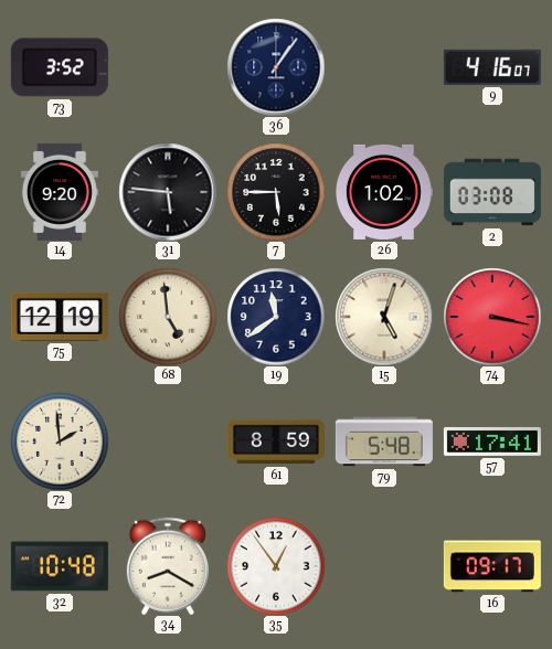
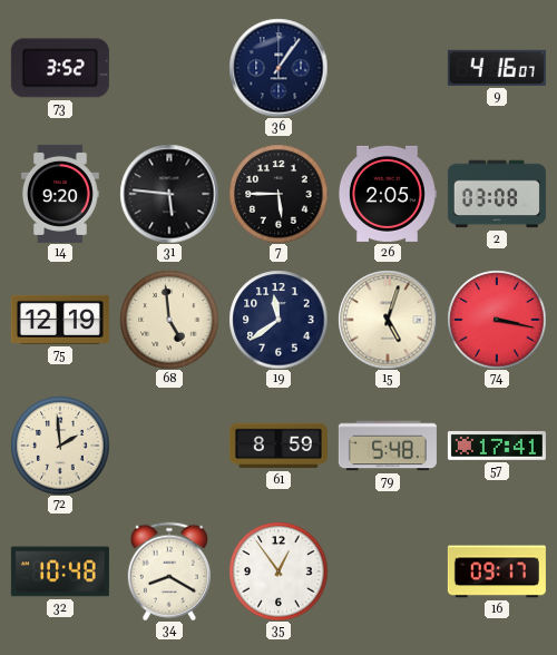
26: 1:02 -> 2:05 (388, 194)
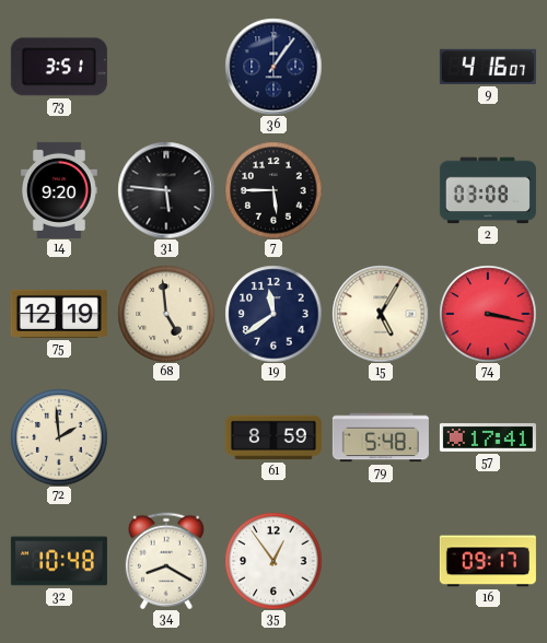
73: 3:52 -> 3:51 (59, 67)
26: 2:05 -> none (388, 194)
15: 5:03 -> 5:05 (381, 314)
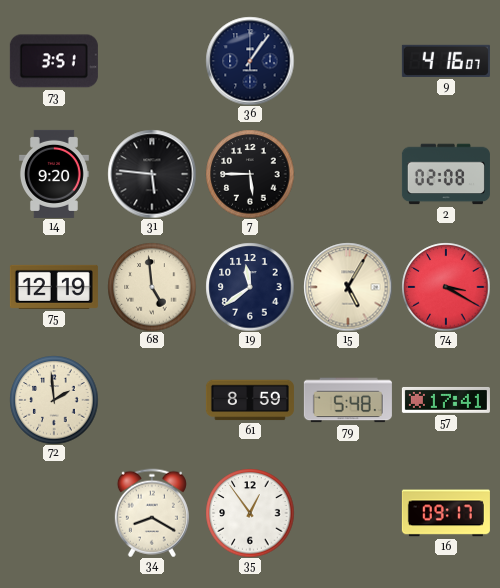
2: 03:08 -> 02:08 (446, 174)
74: 3:17 -> 3:20 (446, 287)
32: 10:48 -> none (59, 561)
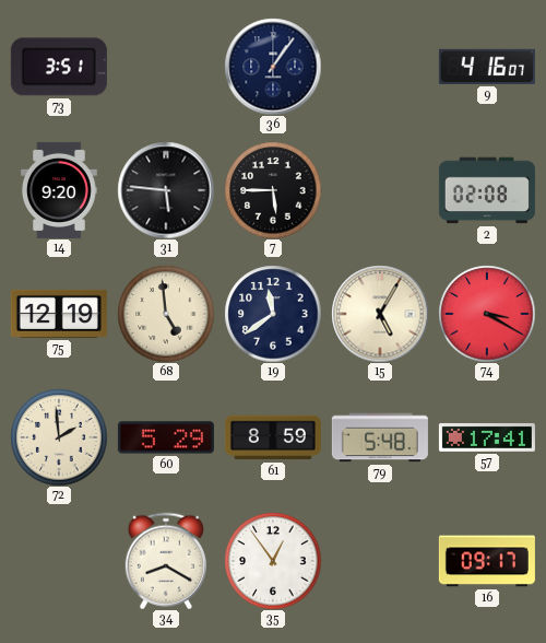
60: none -> 5:29 (166, 437)
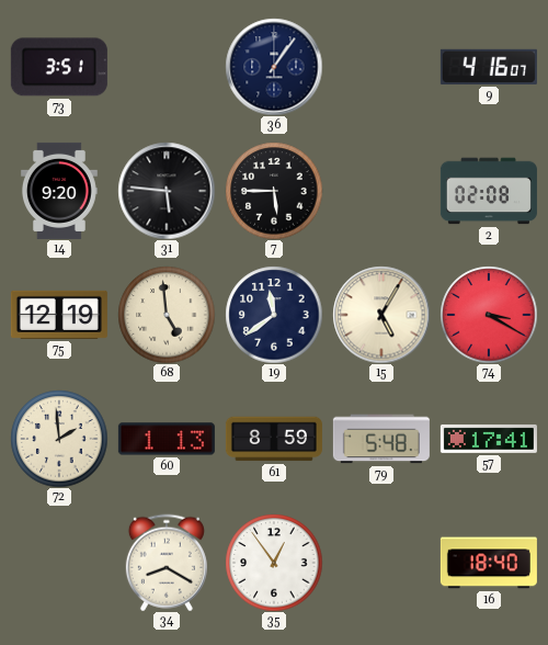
60: 5:29 -> 1:13 (167, 439)
16: 09:17 -> 18:40 (489, 563)
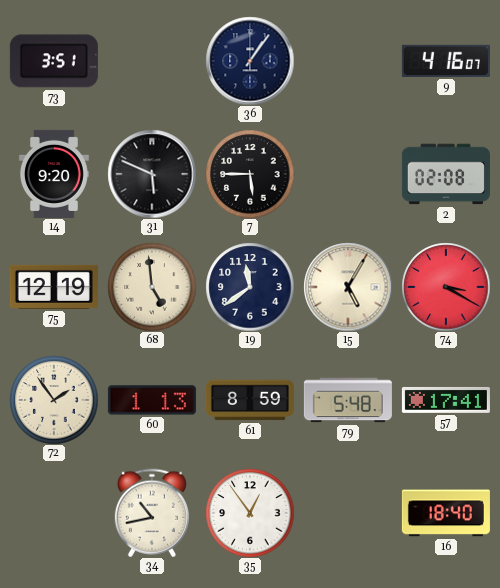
31: 5:46 -> 5:49 (152, 174)
72: 1:59 -> 1:54 (54, 400)
34: 8:20 -> 10:43 (152, 513)
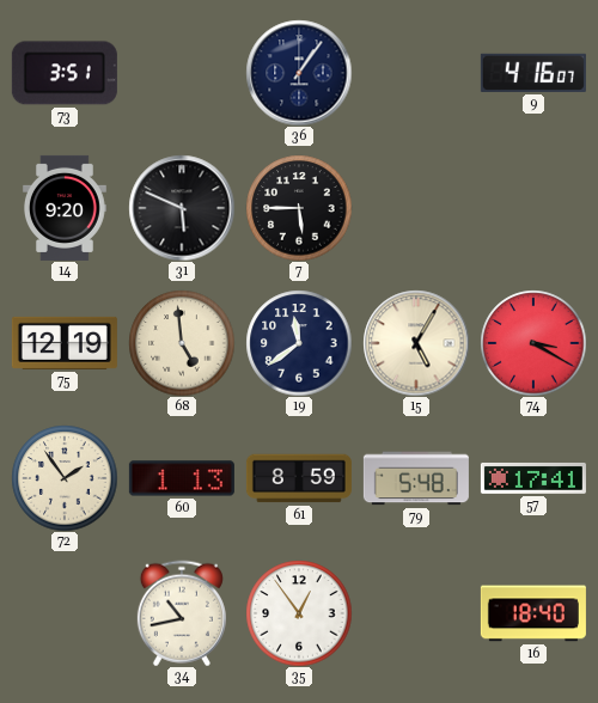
2: 02:08 -> none (446, 174)
